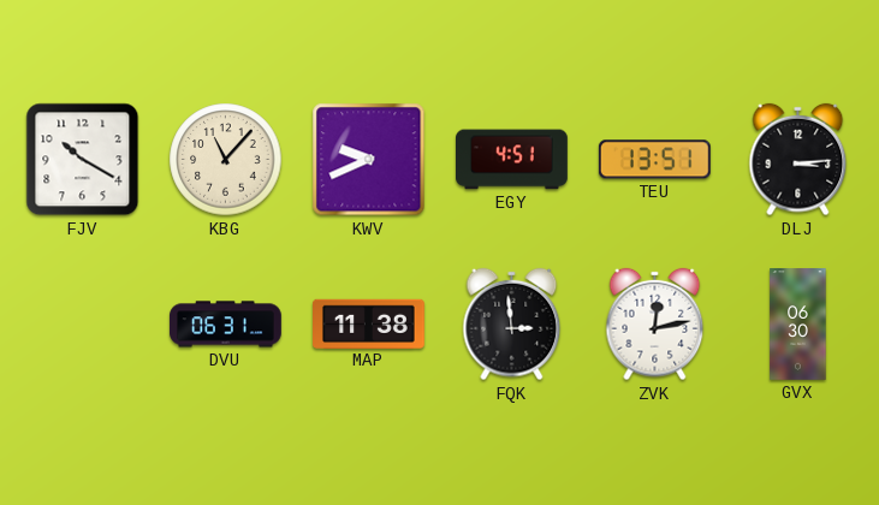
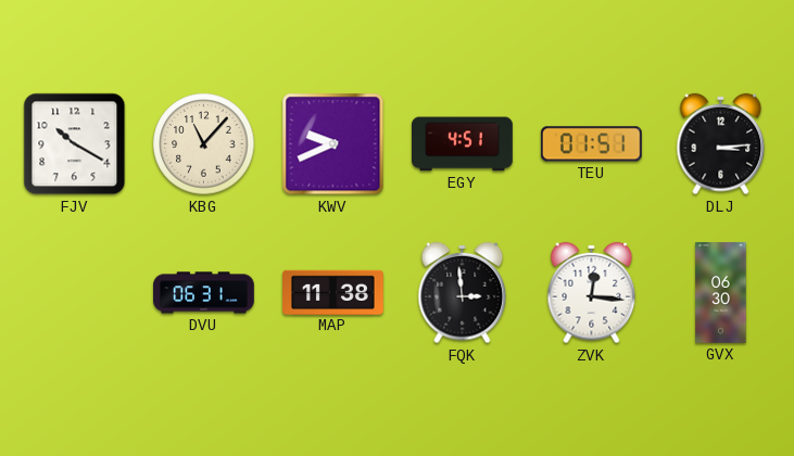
TEU: 13:51 -> 01:51 (591, 144)
ZVK: 12:13 -> 12:16 (592, 293)
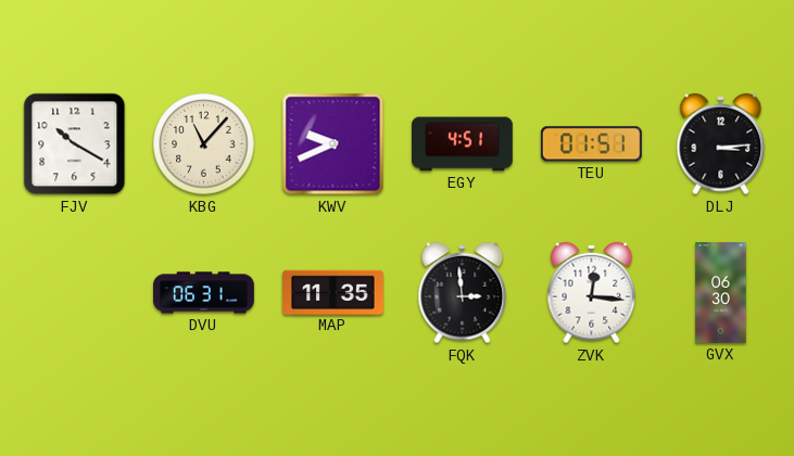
MAP: 11:38 -> 11:35 (333, 292)
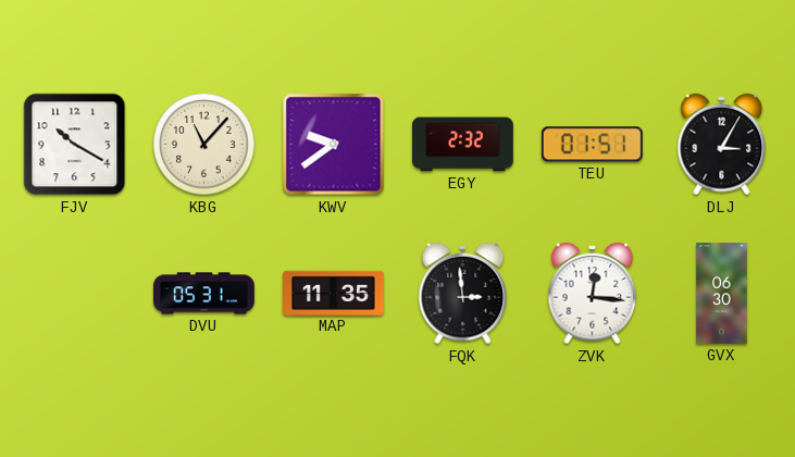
KWV: 9:41 -> 9:39 (334, 145)
EGY: 4:51 -> 2:32 (463, 145)
DLJ: 3:14 -> 3:05 (722, 145)
DVU: 06:31 -> 05:31 (204, 294)
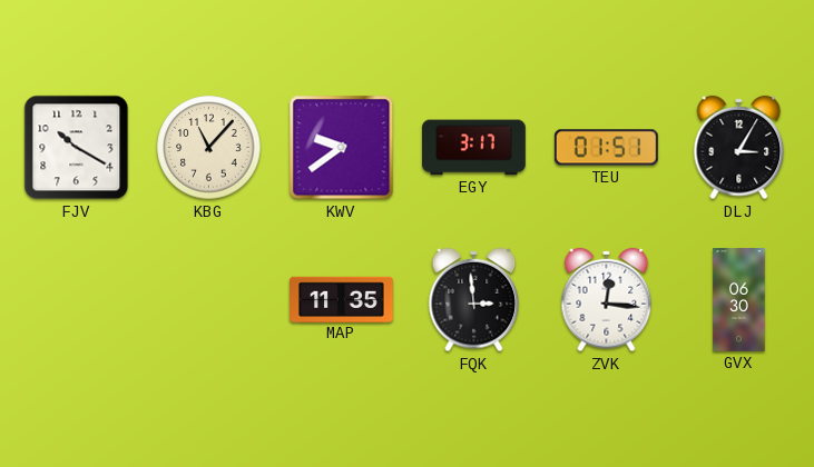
EGY: 2:32 -> 3:17 (474, 148)
DVU: 05:31 -> none (204, 294)
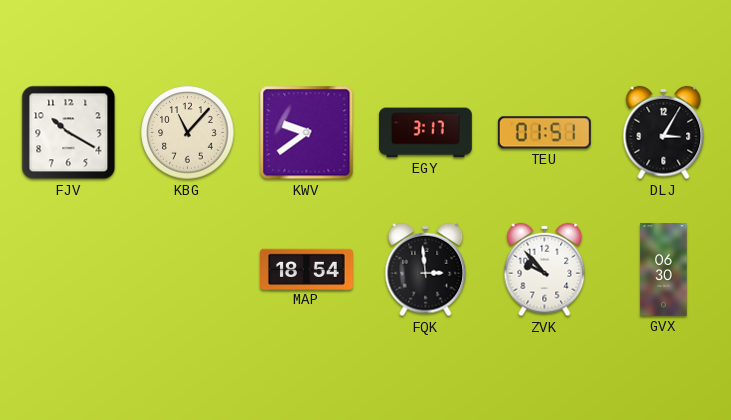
MAP: 11:35 -> 18:54 (307, 269)
ZVK: 12:16 -> 9:53 (545, 270)
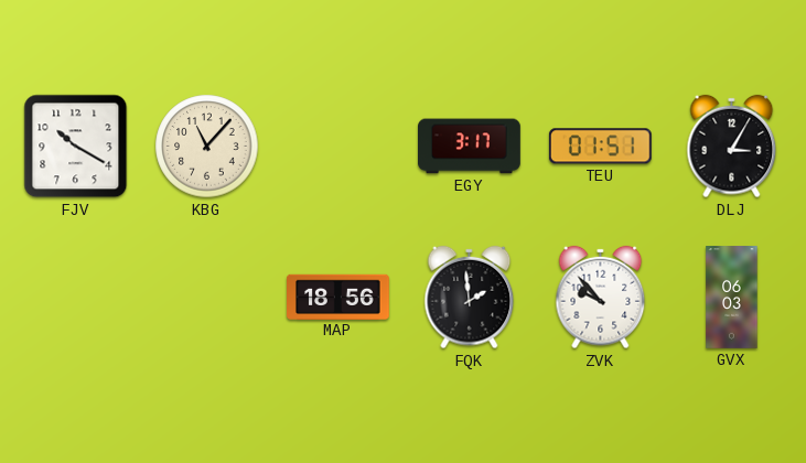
KWV: 9:39 -> none (307, 133)
MAP: 18:54 -> 18:56 (338, 297)
FQK: 2:59 -> 1:59 (470, 298)
GVX: 06:30 -> 06:03 (732, 298)
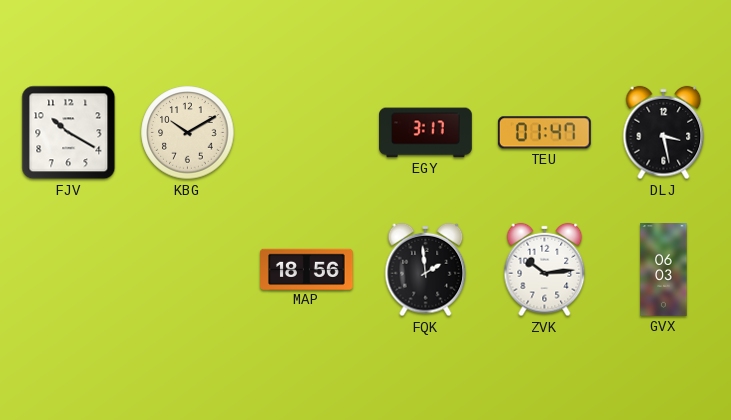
KBG: 11:07 -> 10:10 (188, 133)
TEU: 01:51 -> 01:47 (544, 133)
DLJ: 3:05 -> 3:28 (664, 133)
ZVK: 9:53 -> 10:14 (545, 270)
